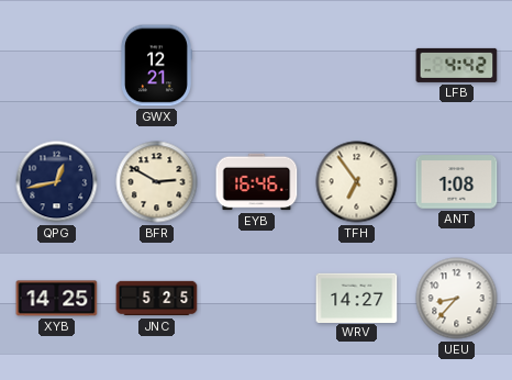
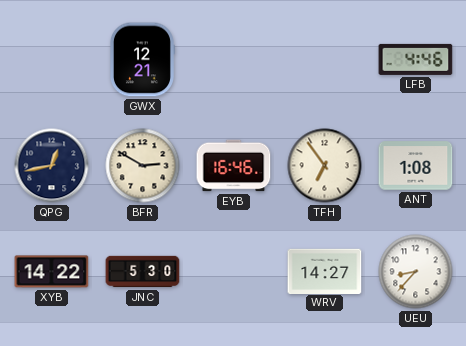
LFB: 4:42 -> 4:46 (416, 59)
XYB: 14:25 -> 14:22 (52, 272)
JNC: 5:25 -> 5:30 (143, 272)
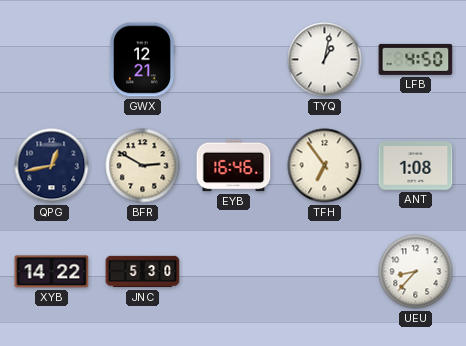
TYQ: none -> 1:02 (325, 60)
LFB: 4:46 -> 4:50 (416, 59)
WRV: 14:27 -> none (325, 271)
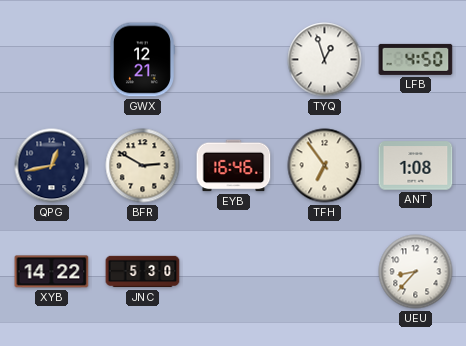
TYQ: 1:02 -> 12:57 (325, 60)
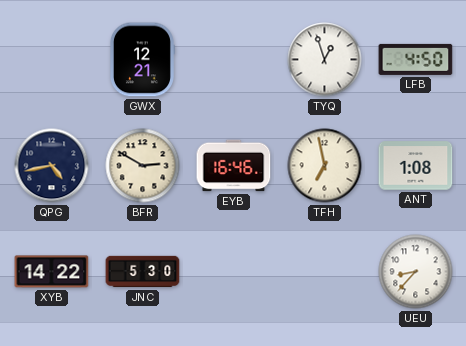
QPG: 12:43 -> 4:43 (52, 166)
TFH: 6:54 -> 6:58 (325, 166)
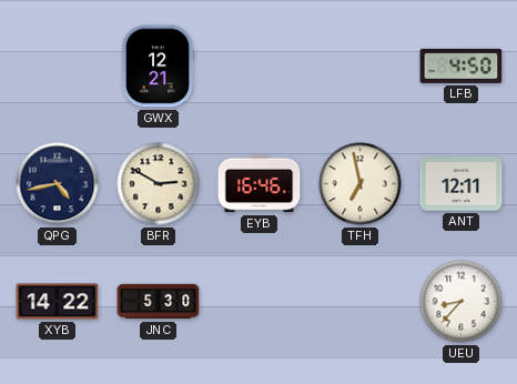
TYQ: 12:57 -> none (325, 60)
ANT: 1:08 -> 12:11 (462, 184)
